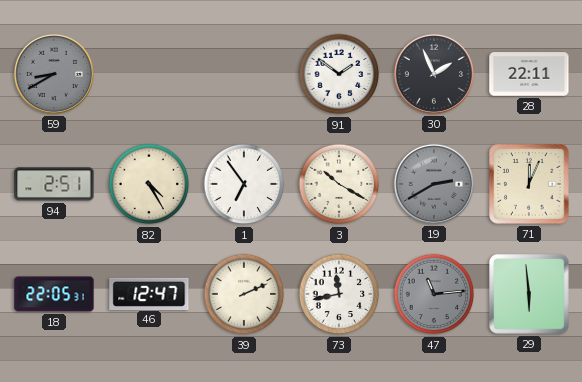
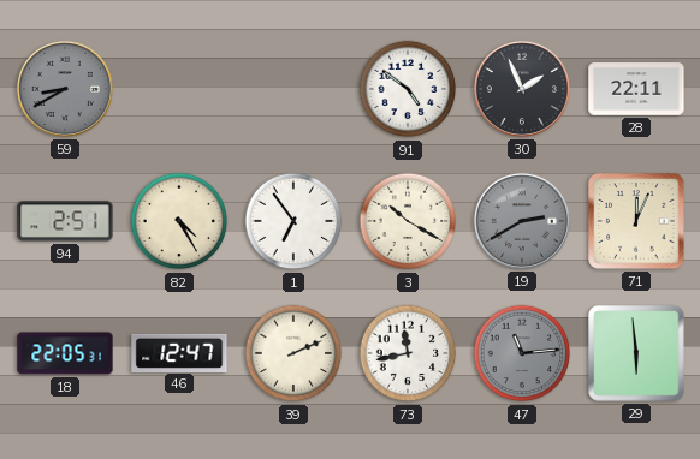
91: 1:51 -> 4:51 (408, 89)
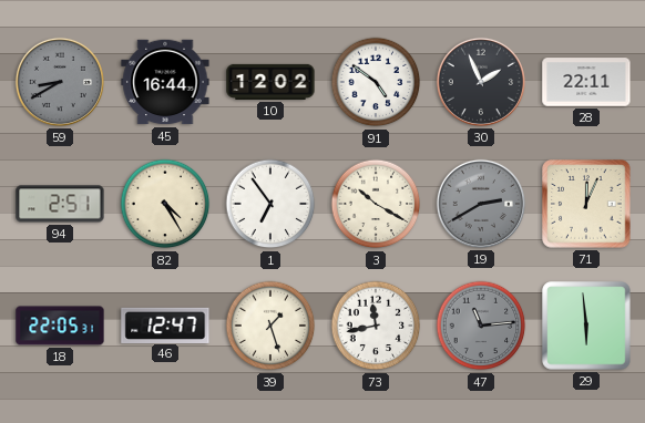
45: none -> 16:44 (165, 82)
10: none -> 12:02 (270, 82)
39: 2:11 -> 1:27 (270, 326)
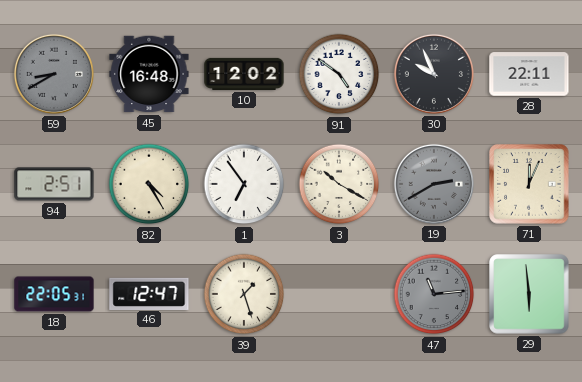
45: 16:44 -> 16:48 (149, 74)
30: 1:56 -> 9:56 (434, 74)
73: 11:43 -> none (376, 326)
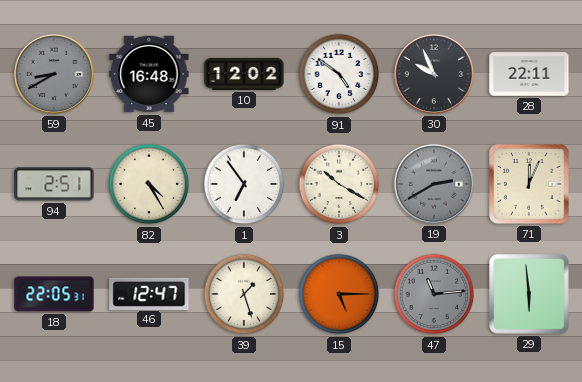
15: none -> 5:15 (339, 294)
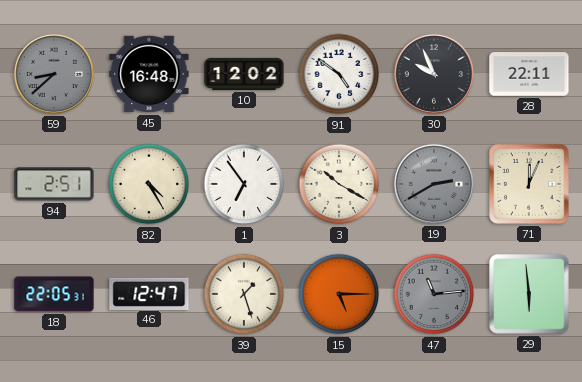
59: 8:40 -> 8:38 (54, 74)
